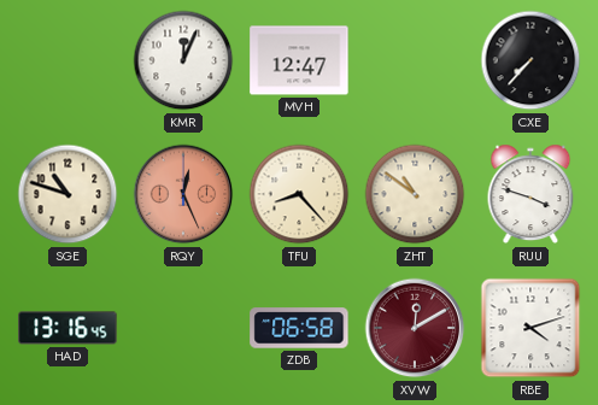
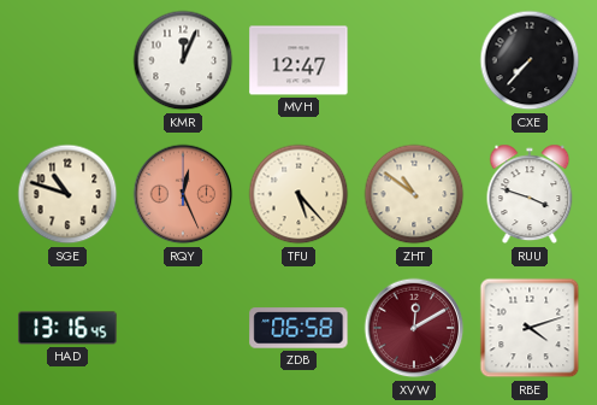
TFU: 8:23 -> 5:23 (298, 194)
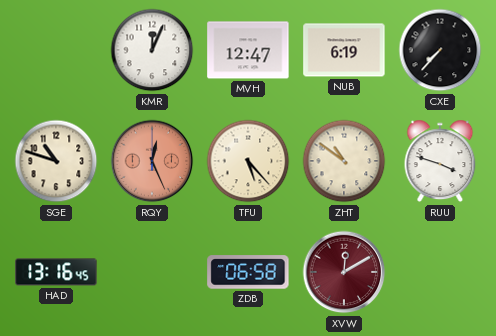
NUB: none -> 6:19 (344, 50)
RBE: 4:12 -> none (530, 328)
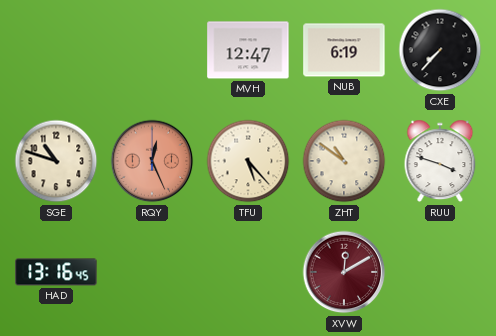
KMR: 12:04 -> none (152, 50)
ZDB: 06:58 -> none (248, 272)
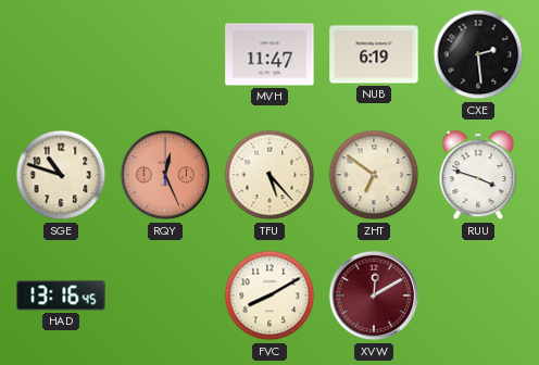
MVH: 12:47 -> 11:47 (269, 54)
CXE: 7:37 -> 2:29 (478, 54)
ZHT: 10:51 -> 6:51 (374, 175)
FVC: none -> 8:10 (269, 295)
